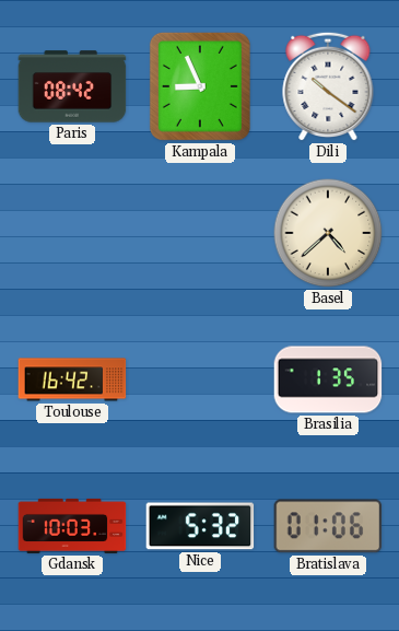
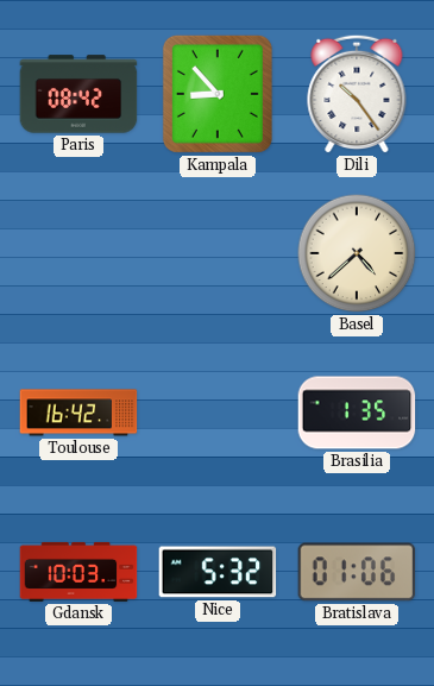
Kampala: 8:56 -> 8:53 (218, 94)
Dili: 10:21 -> 10:24 (357, 94)
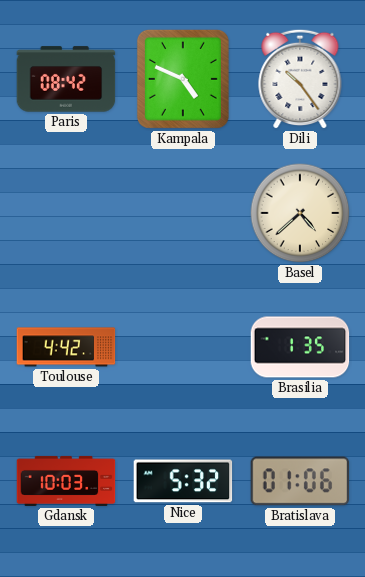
Kampala: 8:53 -> 4:49 (183, 79)
Toulouse: 16:42 -> 4:42 (66, 347)
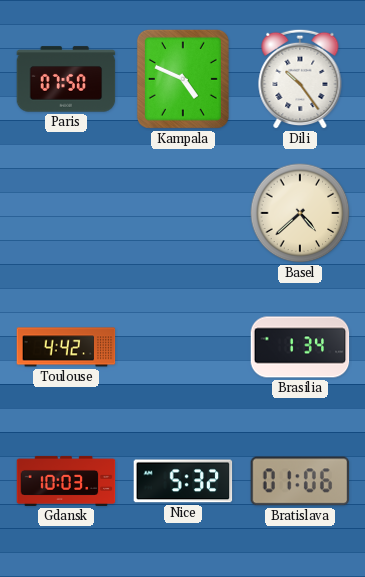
Paris: 08:42 -> 07:50 (66, 79)
Brasilia: 1:35 -> 1:34 (300, 347)
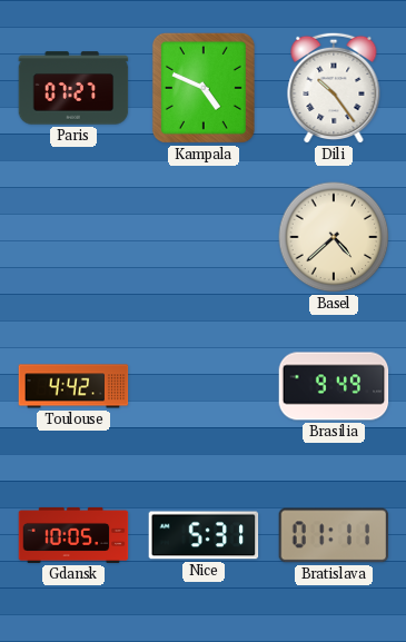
Paris: 07:50 -> 07:27 (73, 88)
Brasilia: 1:34 -> 9:49 (334, 386)
Gdansk: 10:03 -> 10:05 (73, 535)
Nice: 5:32 -> 5:31 (204, 535)
Bratislava: 01:06 -> 01:11 (334, 535)
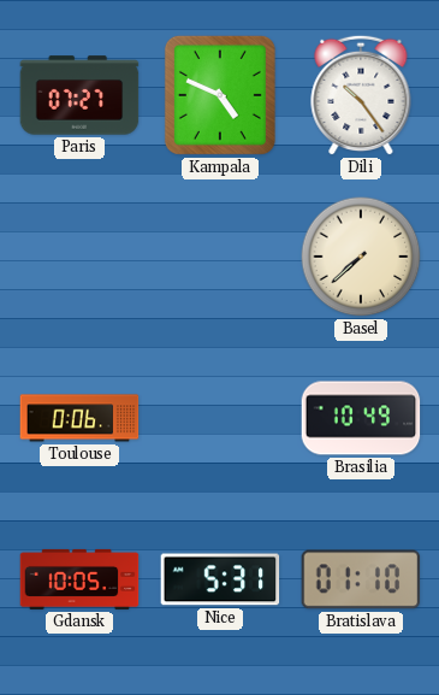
Basel: 4:38 -> 7:38 (361, 257)
Toulouse: 4:42 -> 0:06 (79, 418)
Brasilia: 9:49 -> 10:49 (361, 418)
Bratislava: 01:11 -> 01:10 (361, 579)
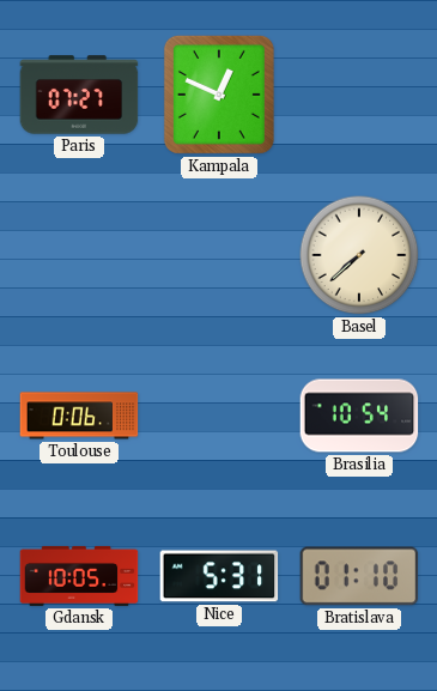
Kampala: 4:49 -> 12:49 (219, 95)
Dili: 10:24 -> none (361, 95)
Brasilia: 10:49 -> 10:54 (359, 416)
